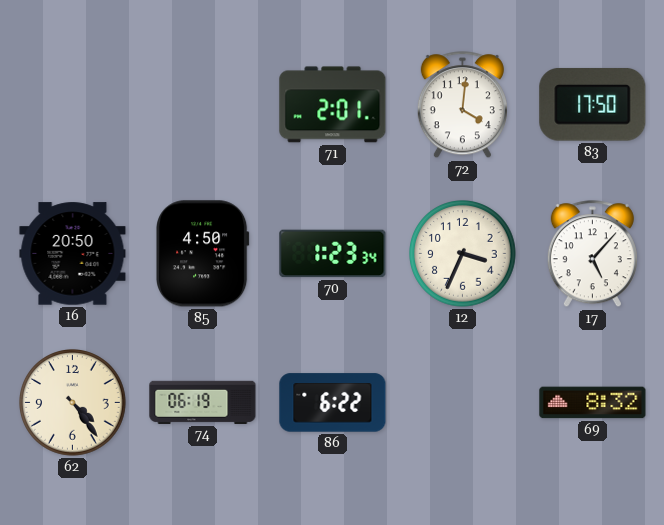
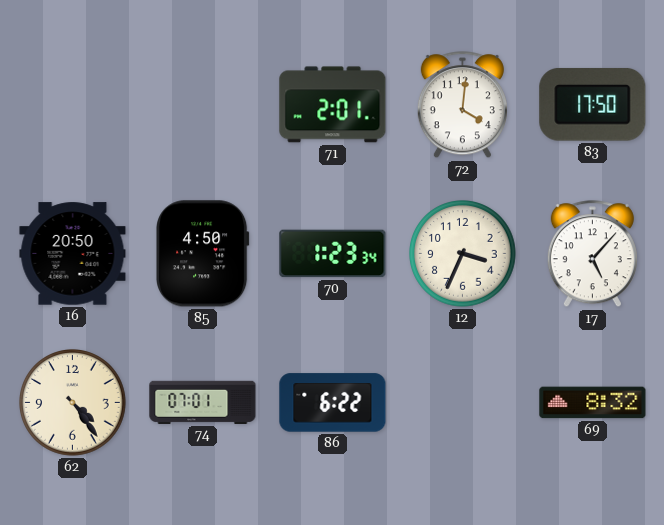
74: 06:19 -> 07:01 (203, 402)
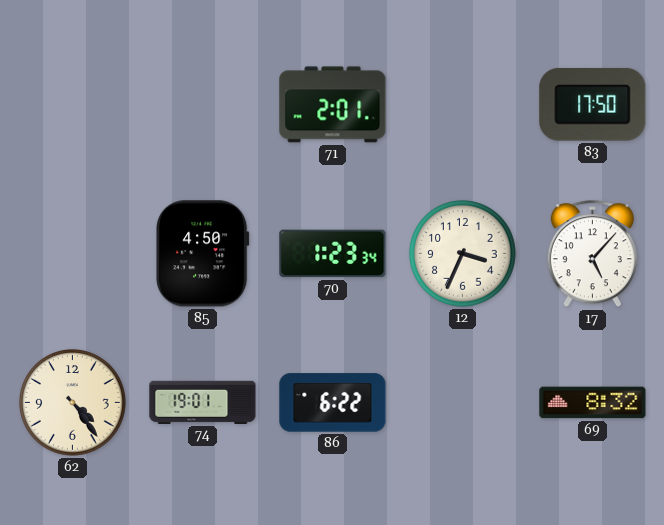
72: 4:01 -> none (462, 105)
16: 20:50 -> none (73, 254)
74: 07:01 -> 19:01 (203, 402)
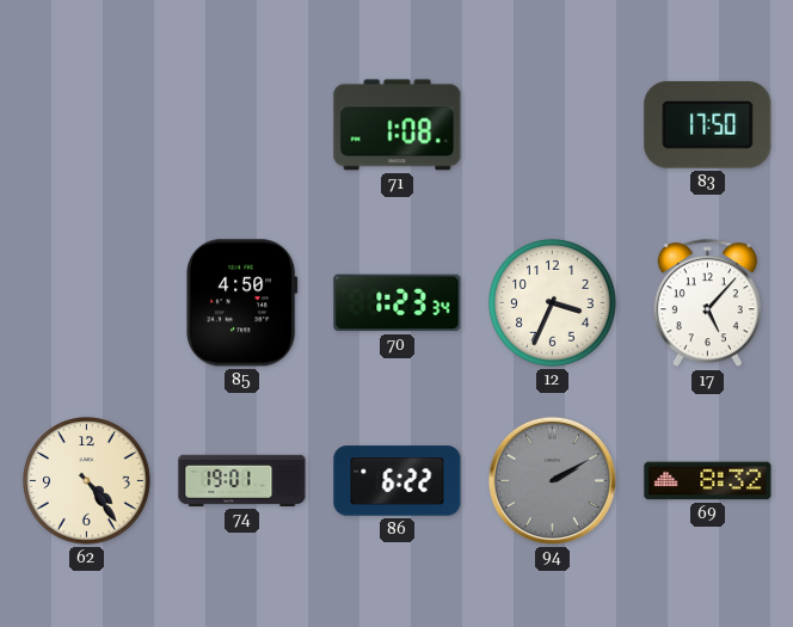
71: 2:01 -> 1:08 (398, 125)
94: none -> 2:10 (552, 480)
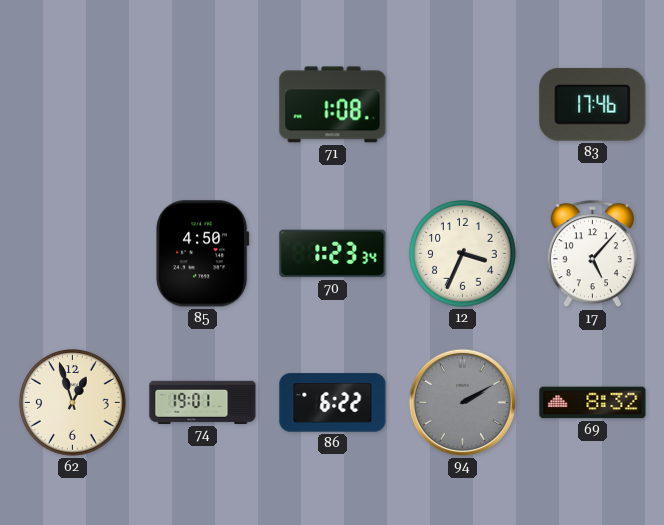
83: 17:50 -> 17:46 (593, 105)
62: 4:24 -> 12:57 (73, 403)
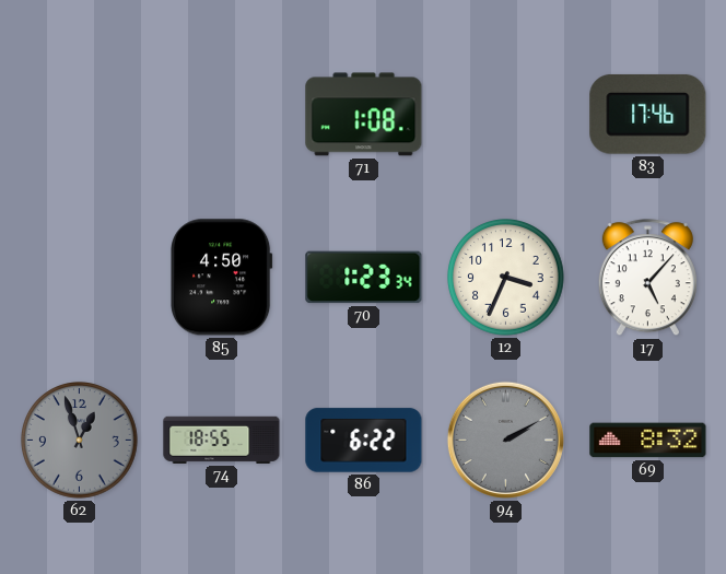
62 dial: cream -> grey (80, 441)
74: 19:01 -> 18:55 (222, 440)
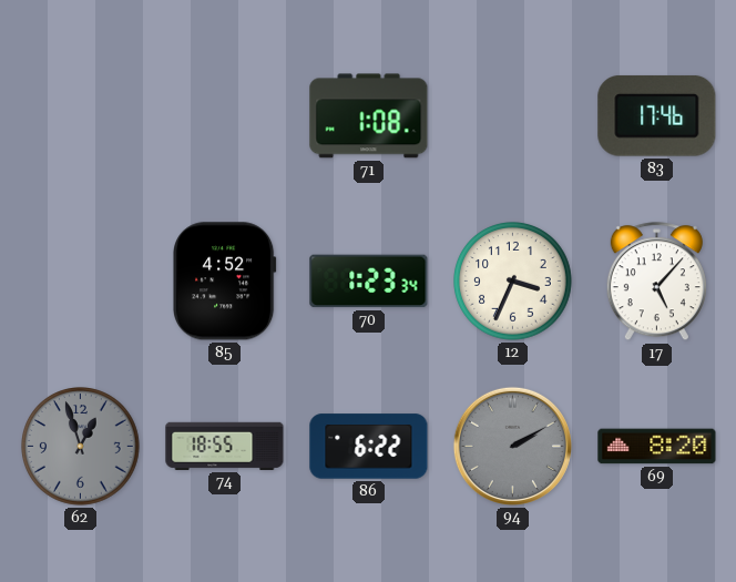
85: 4:50 -> 4:52 (225, 282)
69: 8:32 -> 8:20 (657, 447)
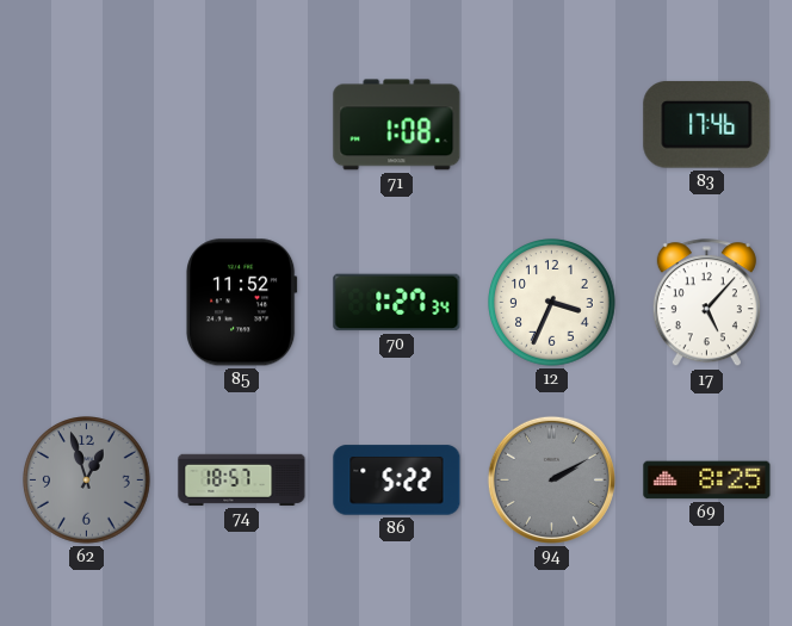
85: 4:52 -> 11:52 (242, 303)
70: 1:23 -> 1:27 (397, 303)
74: 18:55 -> 18:57 (242, 479)
86: 6:22 -> 5:22 (397, 481)
69: 8:20 -> 8:25 (707, 481)
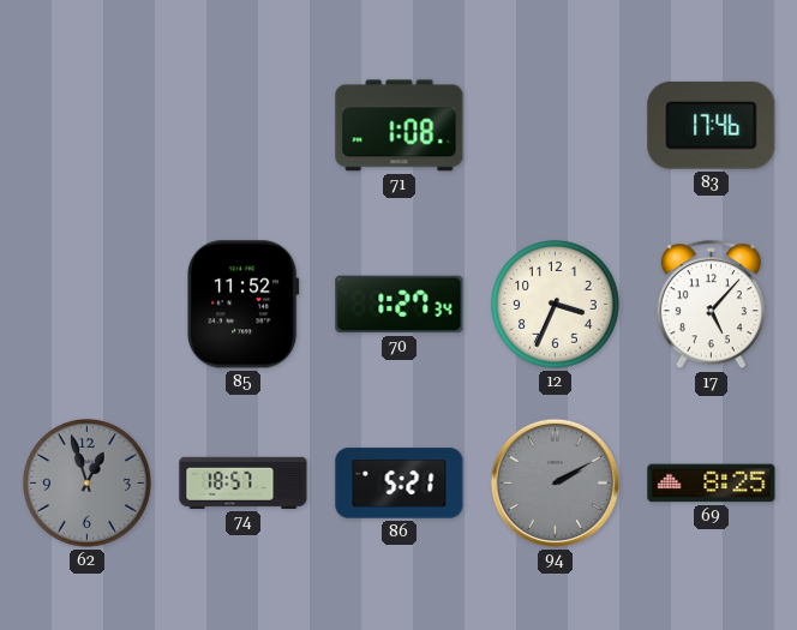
86: 5:22 -> 5:21 (400, 484)
